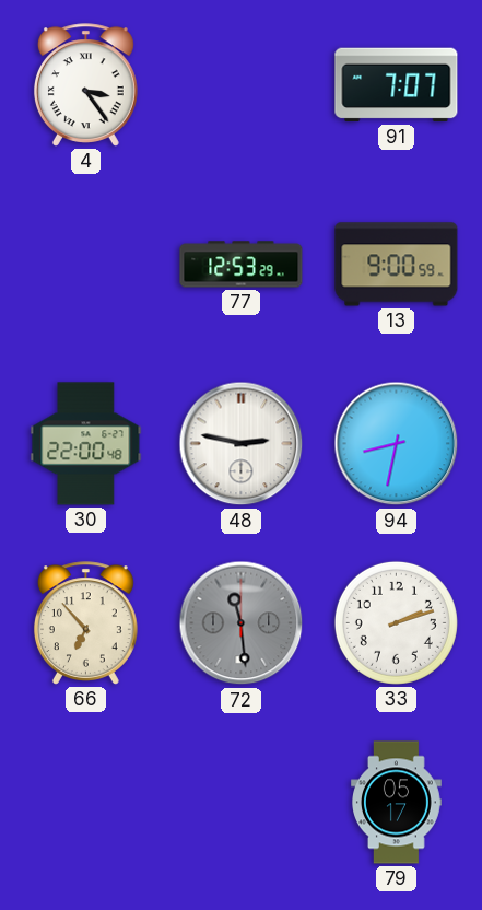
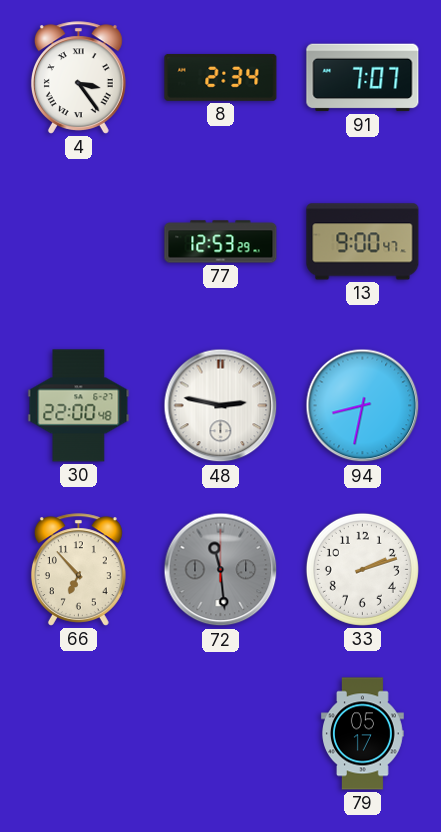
8: none -> 2:34 (221, 77)
13: 9:00:59 -> 9:00:47 (363, 242)
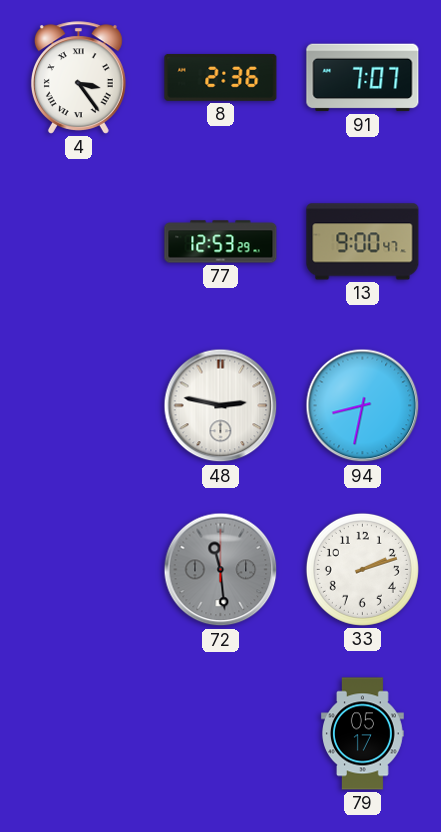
8: 2:34 -> 2:36 (221, 77)
30: 22:00 -> none (79, 406)
66: 6:53 -> none (78, 570)
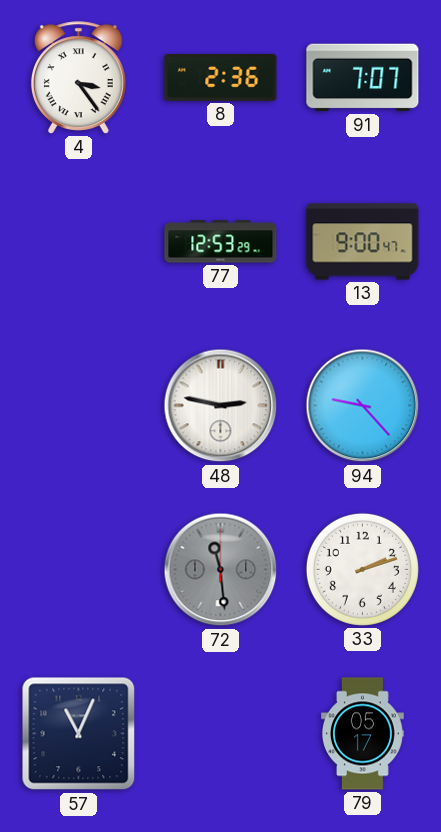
94: 8:32 -> 9:23 (363, 406)
57: none -> 11:04 (79, 734)
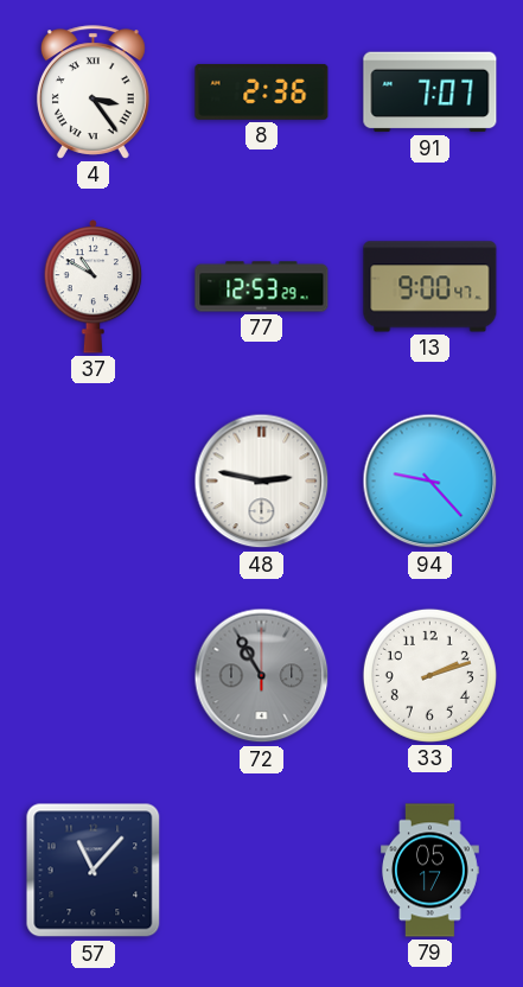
37: none -> 10:50 (94, 287)
72: 11:29 -> 10:55 (262, 676)
57: 11:04 -> 11:07 (94, 871)
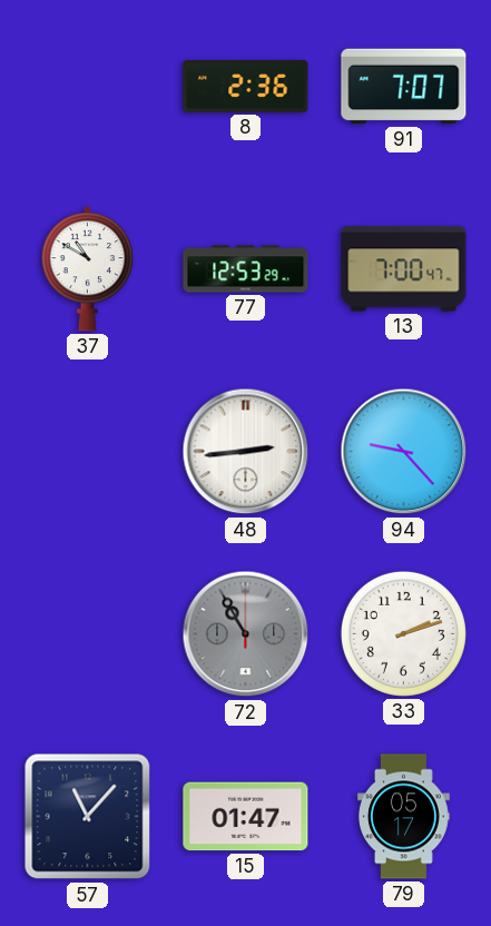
4: 3:24 -> none (93, 93)
13: 9:00 -> 7:00 (404, 269)
48: 2:47 -> 2:44 (246, 452)
15: none -> 01:47 (246, 817)
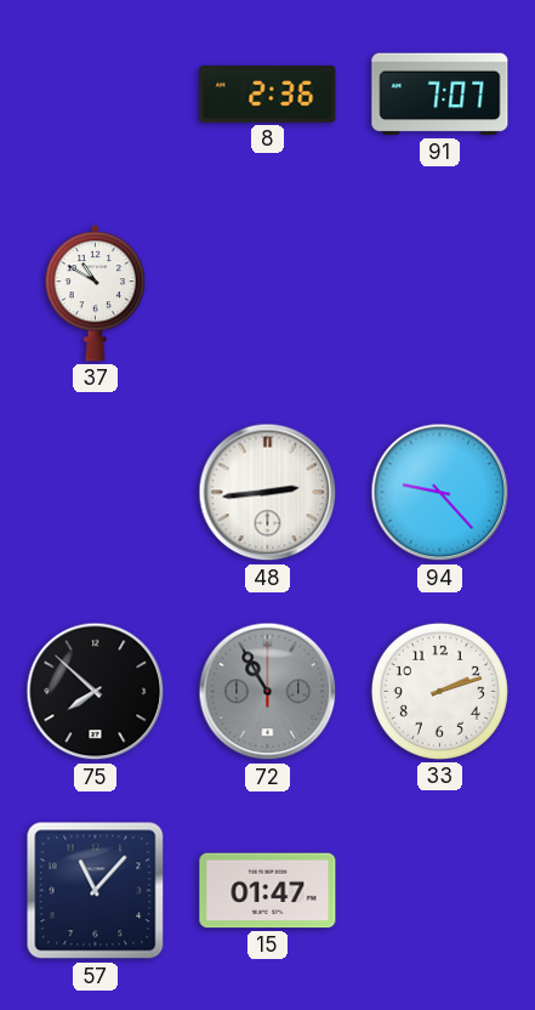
77: 12:53 -> none (246, 269)
13: 7:00 -> none (404, 269)
75: none -> 7:52 (96, 692)
79: 05:17 -> none (404, 817)
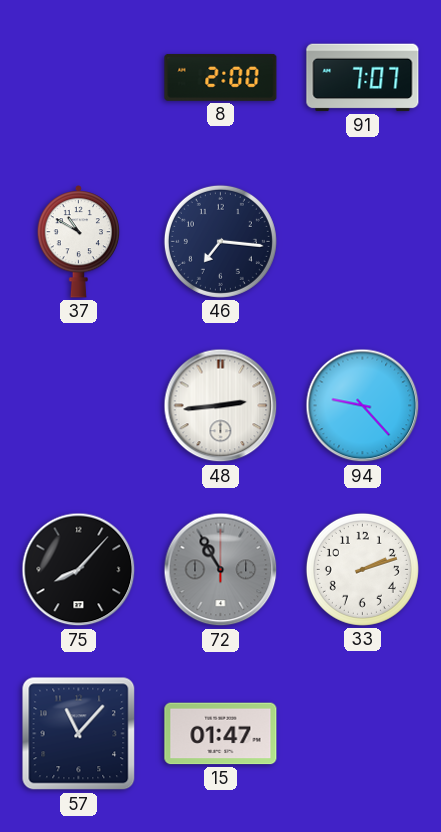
8: 2:36 -> 2:00 (221, 77)
46: none -> 7:16 (220, 241)
75: 7:52 -> 8:07 (79, 570)
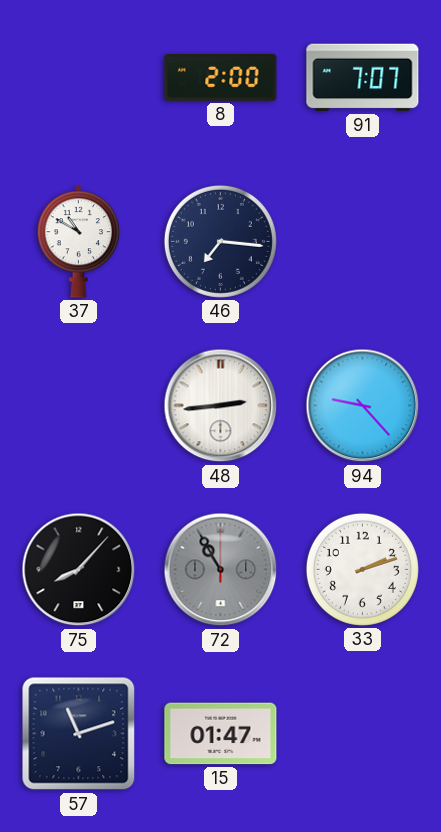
57: 11:07 -> 11:12 (79, 734)
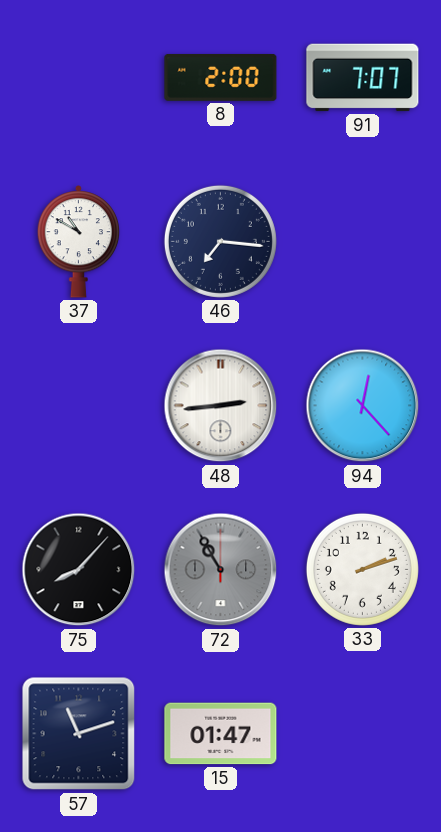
94: 9:23 -> 12:23 (363, 406)
